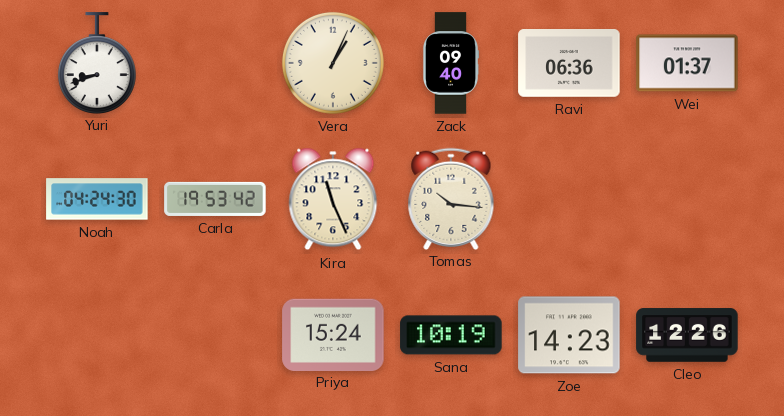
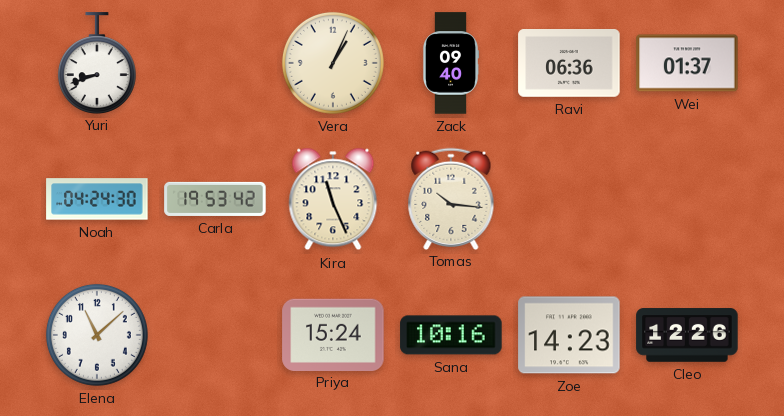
Elena: none -> 11:08 (97, 335)
Sana: 10:19 -> 10:16 (451, 335)
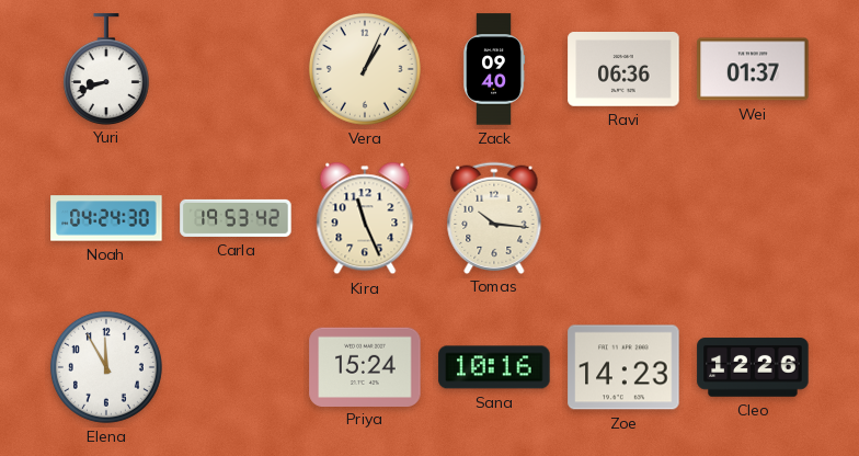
Elena: 11:08 -> 11:55 (106, 367)
